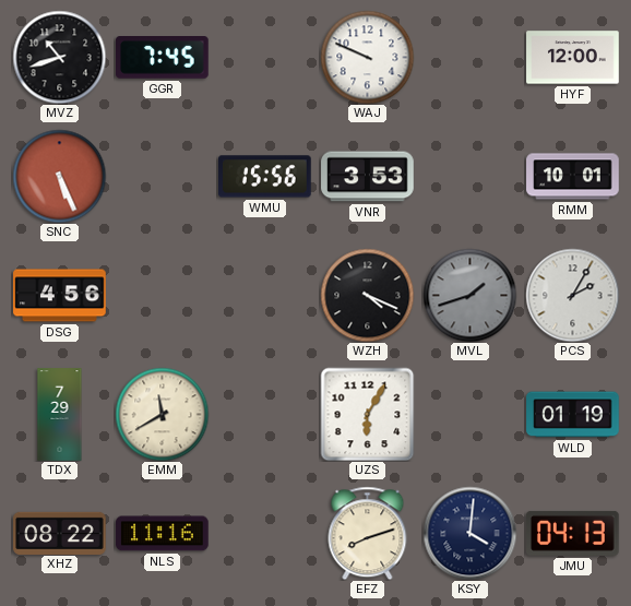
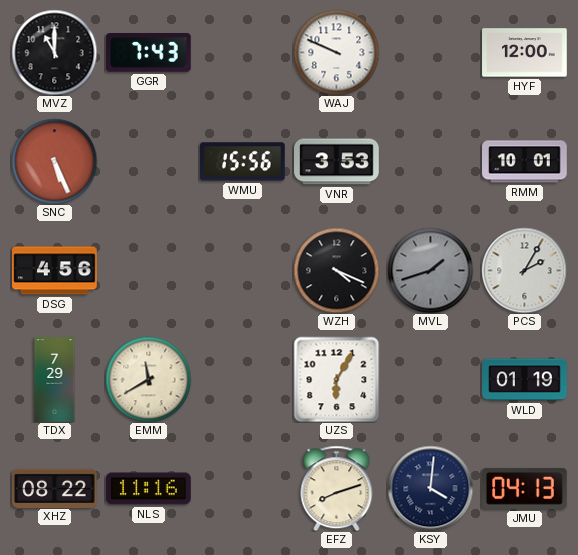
MVZ: 10:42 -> 11:00 (54, 52)
GGR: 7:45 -> 7:43 (149, 53)
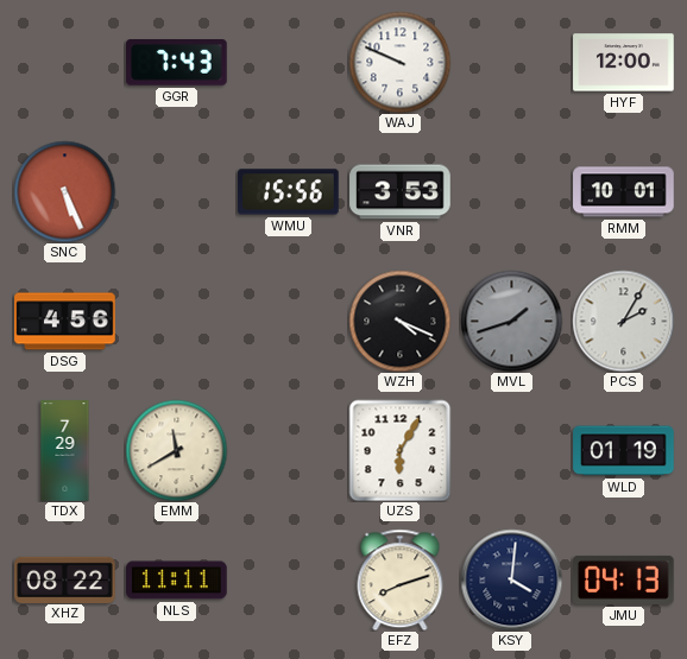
MVZ: 11:00 -> none (54, 52)
NLS: 11:16 -> 11:11 (177, 581)
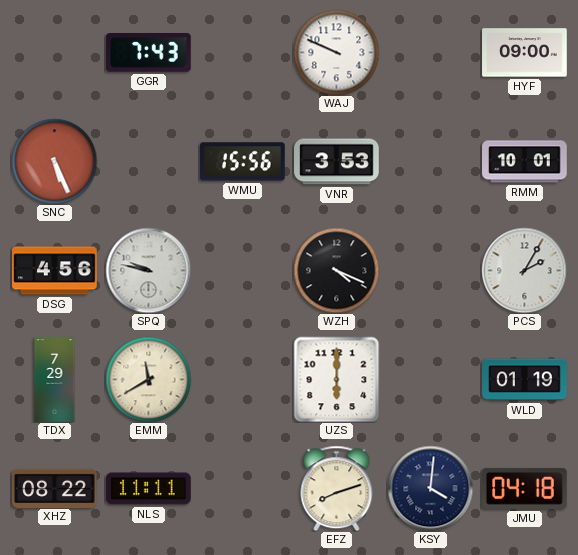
HYF: 12:00 -> 09:00 (525, 53)
SPQ: none -> 9:47 (148, 270)
MVL: 1:42 -> none (511, 321)
UZS: 6:05 -> 6:00 (336, 379)
JMU: 04:13 -> 04:18 (525, 488)
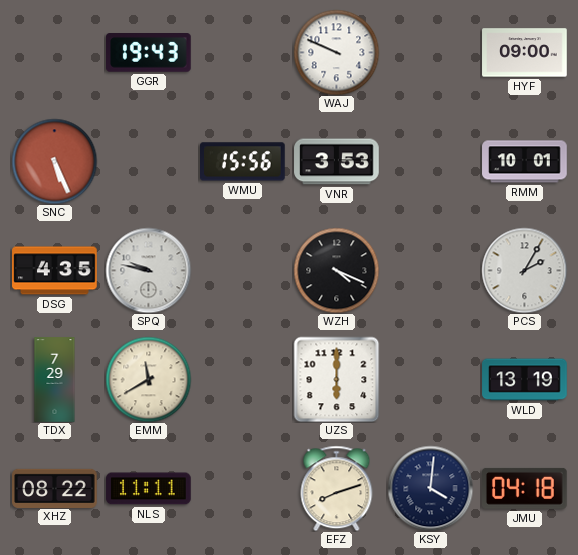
GGR: 7:43 -> 19:43 (149, 53)
DSG: 4:56 -> 4:35 (55, 271)
WLD: 01:19 -> 13:19 (525, 380)
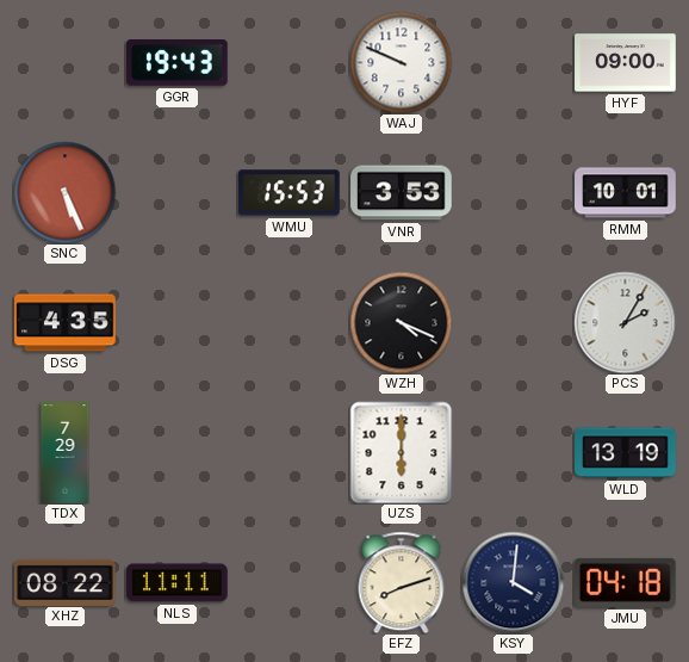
WMU: 15:56 -> 15:53 (290, 193)
SPQ: 9:47 -> none (148, 270)
EMM: 11:40 -> none (148, 379)
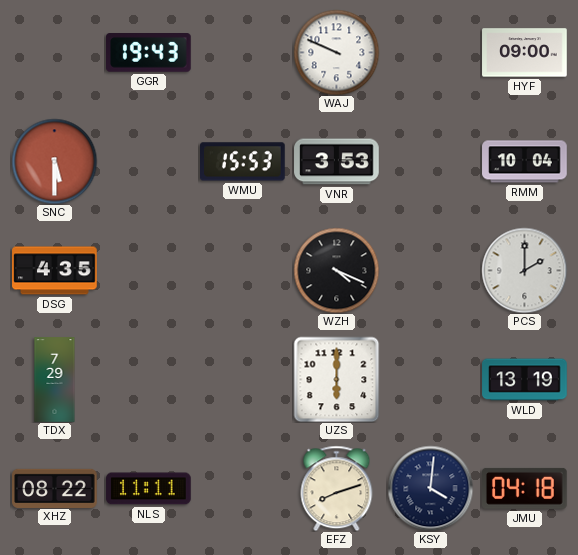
SNC: 5:26 -> 5:30 (54, 161)
RMM: 10:01 -> 10:04 (525, 162)
PCS: 2:05 -> 2:00 (524, 270)
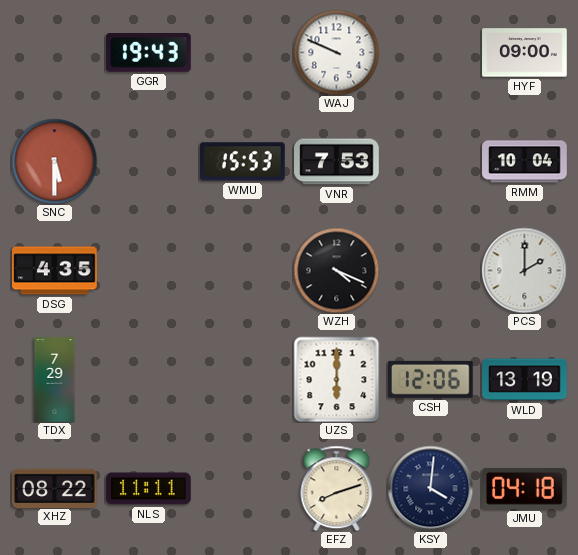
VNR: 3:53 -> 7:53 (337, 162)
CSH: none -> 12:06 (430, 379)
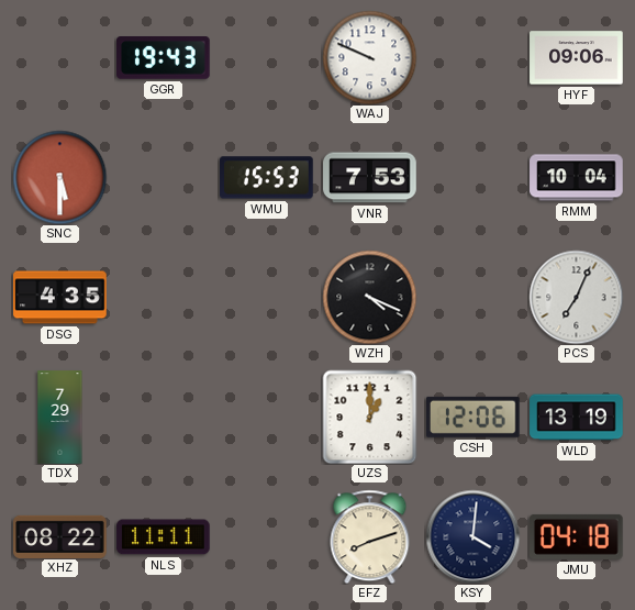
HYF: 09:00 -> 09:06 (577, 58)
PCS: 2:00 -> 7:04 (576, 297)
UZS: 6:00 -> 1:00 (369, 417)
